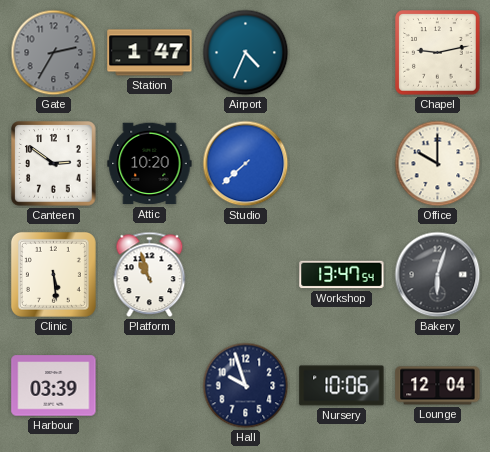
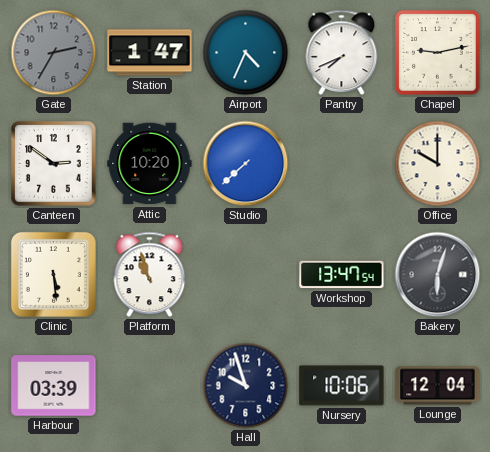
Pantry: none -> 7:41 (342, 53)
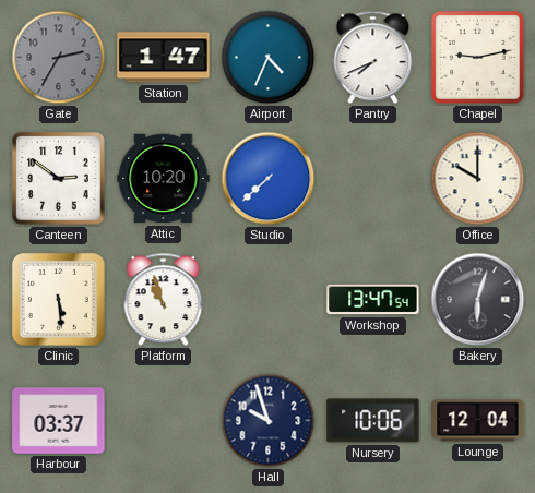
Harbour: 03:39 -> 03:37 (59, 421)
